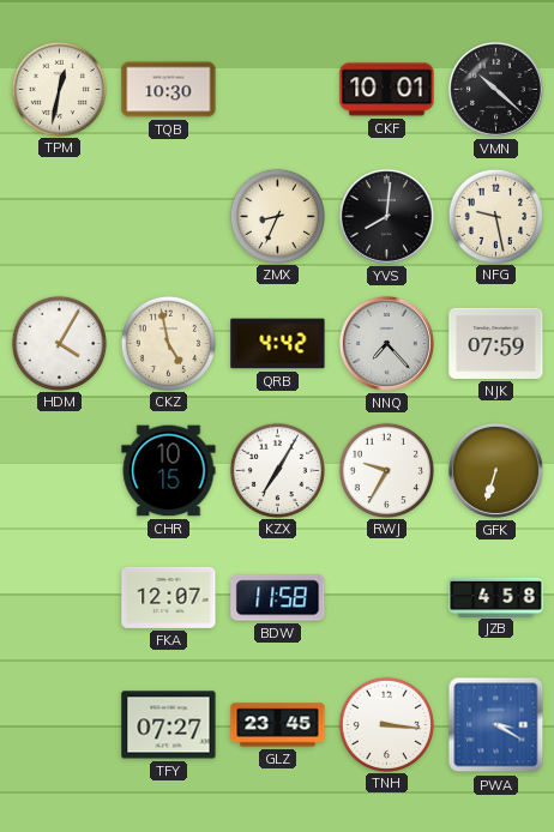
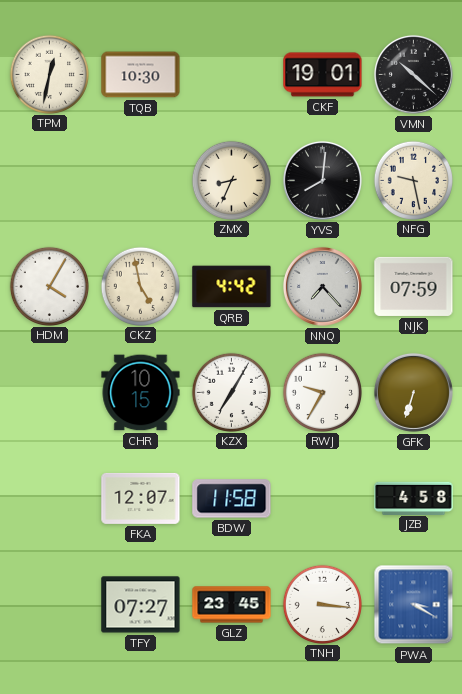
CKF: 10:01 -> 19:01 (323, 75)
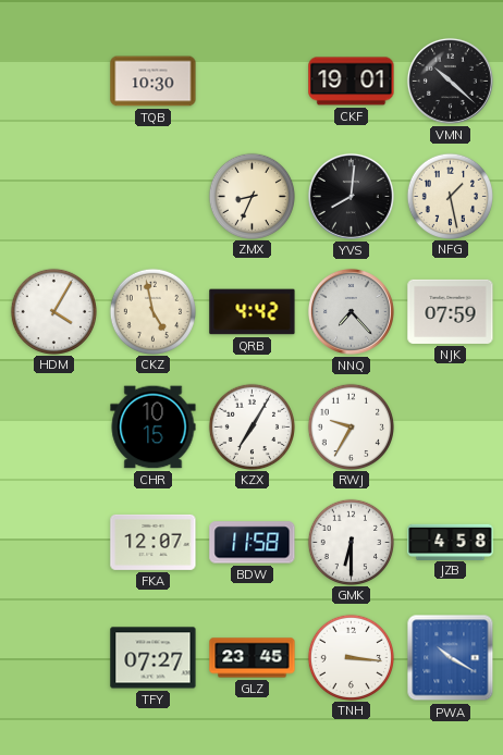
TPM: 12:32 -> none (49, 74)
NFG: 9:28 -> 1:28 (450, 196)
GFK: 6:33 -> none (413, 392)
GMK: none -> 6:30 (351, 542)
PWA: 3:20 -> 10:20 (451, 658)
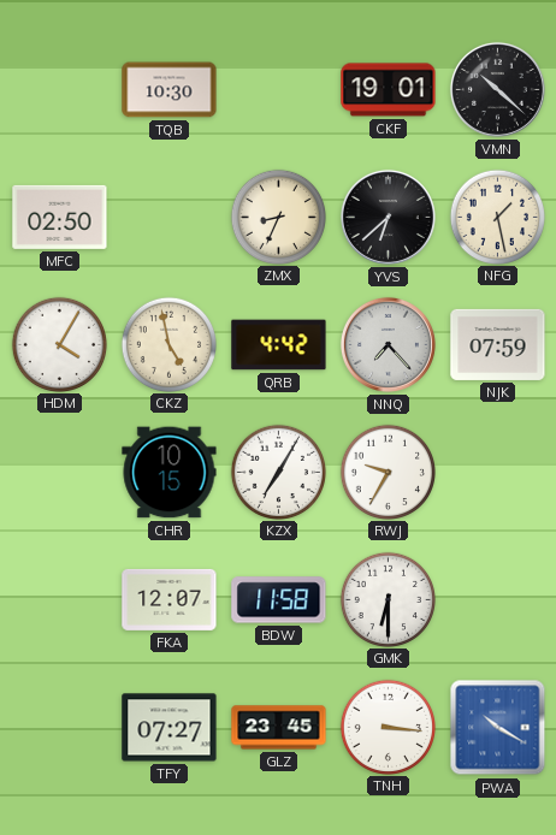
MFC: none -> 02:50 (60, 217)
YVS: 8:01 -> 6:38 (388, 217)
JZB: 4:58 -> none (451, 542)
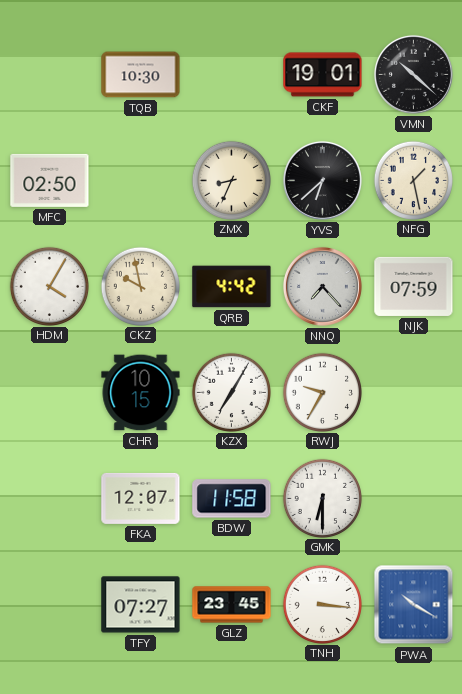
CKZ: 4:58 -> 9:58 (140, 286)
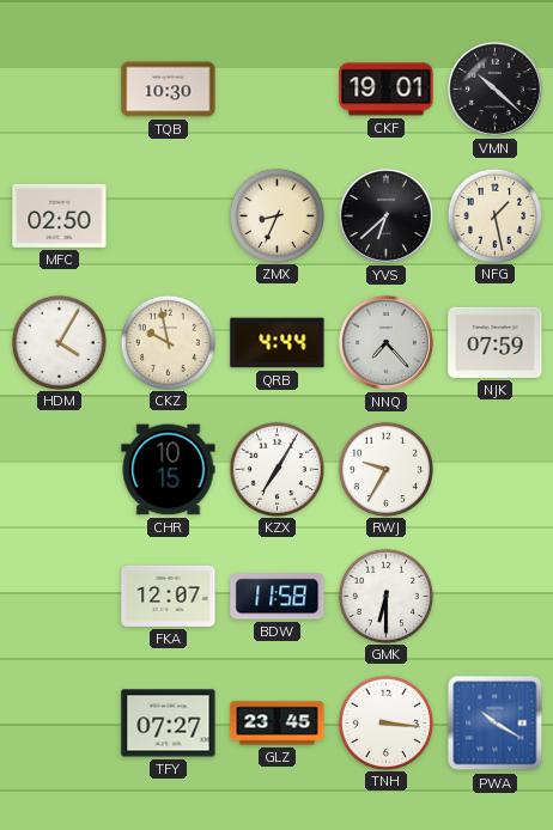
QRB: 4:42 -> 4:44 (278, 343)
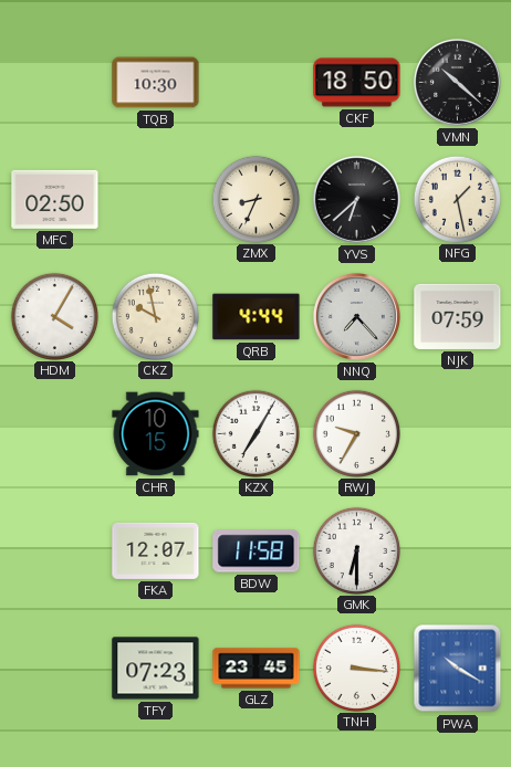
CKF: 19:01 -> 18:50 (357, 83)
TFY: 07:27 -> 07:23 (156, 669)
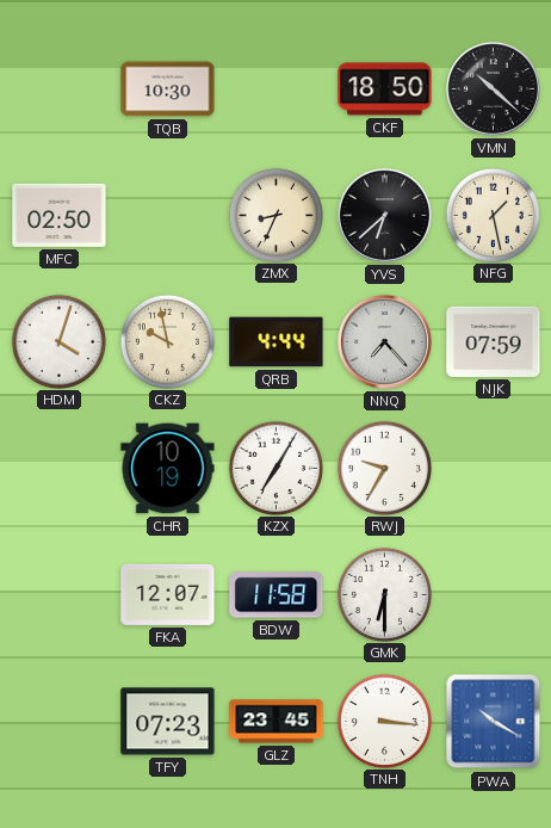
HDM: 4:05 -> 4:03 (58, 341)
CHR: 10:15 -> 10:19 (168, 469)
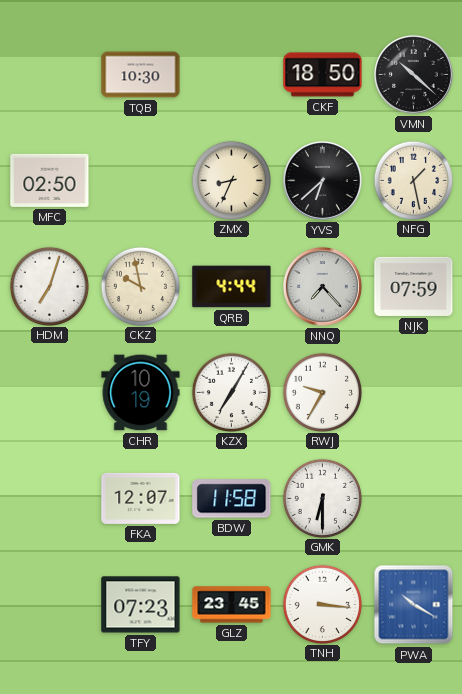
HDM: 4:03 -> 7:03 (49, 286)
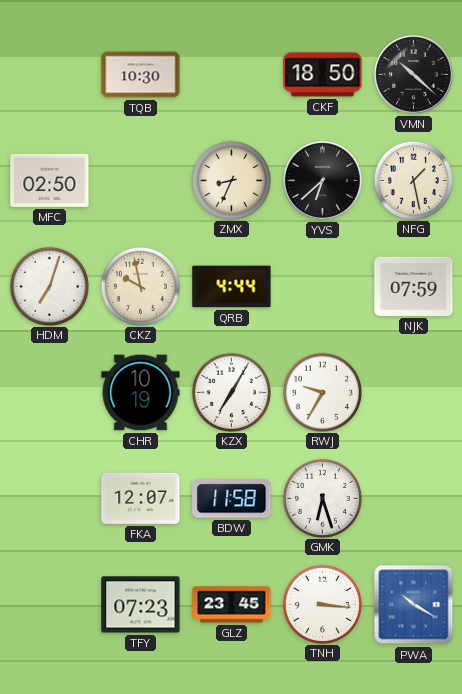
NNQ: 7:23 -> none (322, 286)
GMK: 6:30 -> 6:27 (322, 498)
